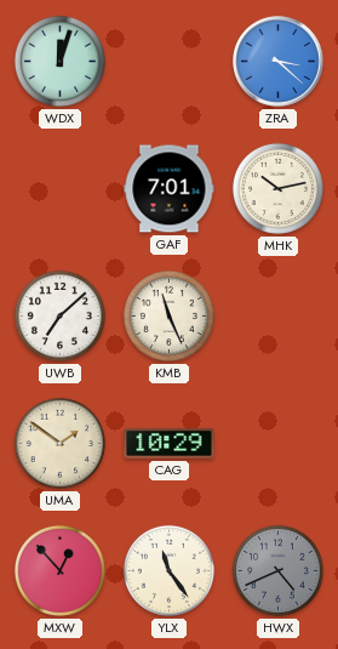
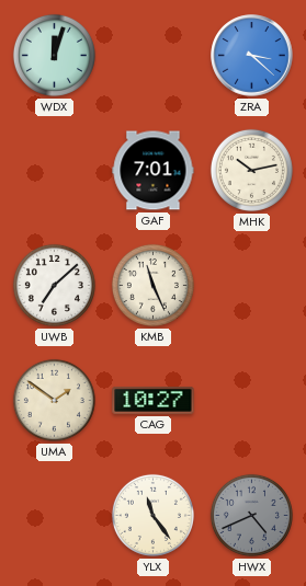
CAG: 10:29 -> 10:27 (154, 400)
MXW: 12:53 -> none (59, 570)
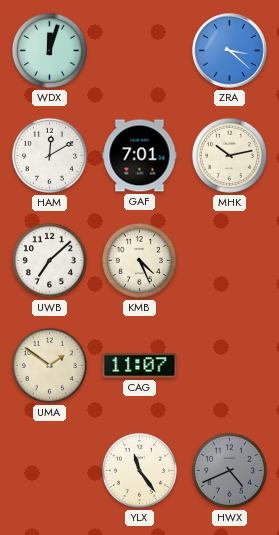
HAM: none -> 12:10 (49, 155)
KMB: 11:26 -> 4:26 (139, 260)
CAG: 10:27 -> 11:07 (140, 365)
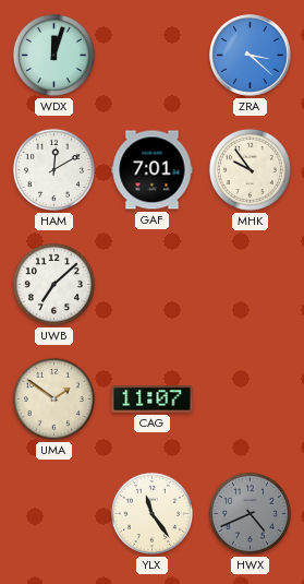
MHK: 10:13 -> 9:54 (250, 169)
KMB: 4:26 -> none (139, 260)
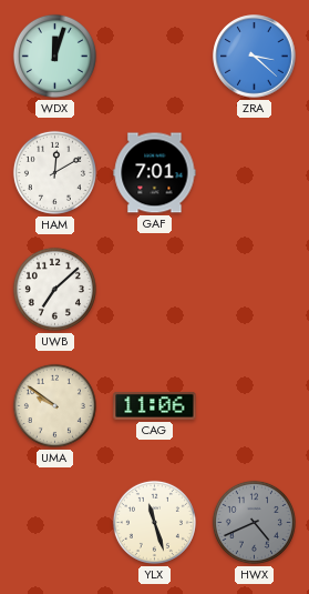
MHK: 9:54 -> none (250, 169)
UMA: 1:51 -> 9:51 (54, 405)
CAG: 11:07 -> 11:06 (155, 405)
YLX: 11:24 -> 11:27 (154, 522)
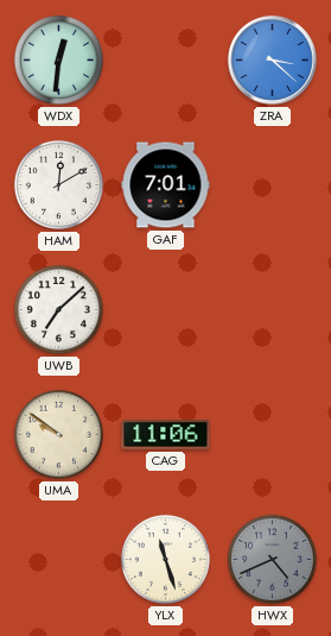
WDX: 12:03 -> 12:31 (58, 59)
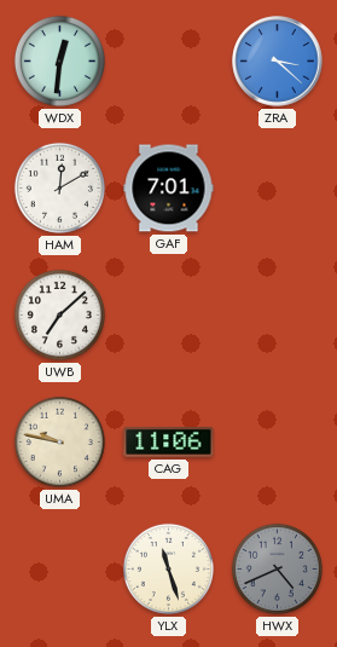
UMA: 9:51 -> 9:47 (59, 441)
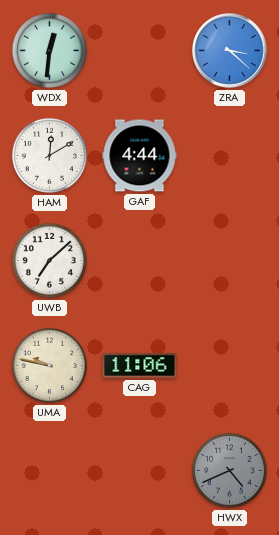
GAF: 7:01 -> 4:44 (140, 156)
YLX: 11:27 -> none (168, 568)
